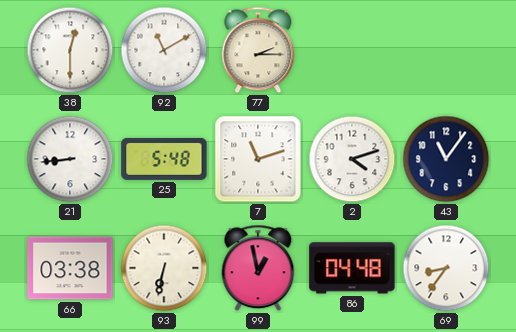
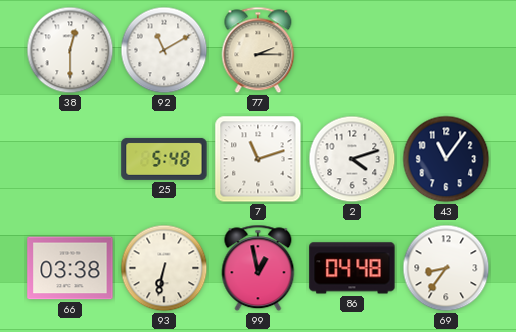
21: 8:44 -> none (70, 159)
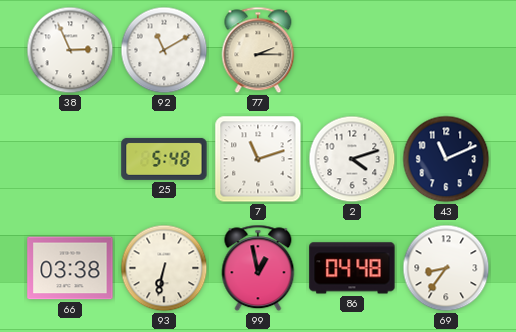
38: 12:30 -> 2:56 (70, 50)
43: 11:06 -> 11:11 (446, 159)
